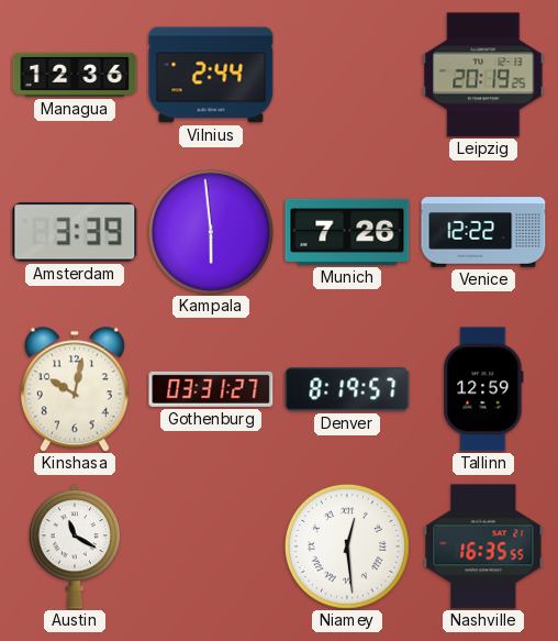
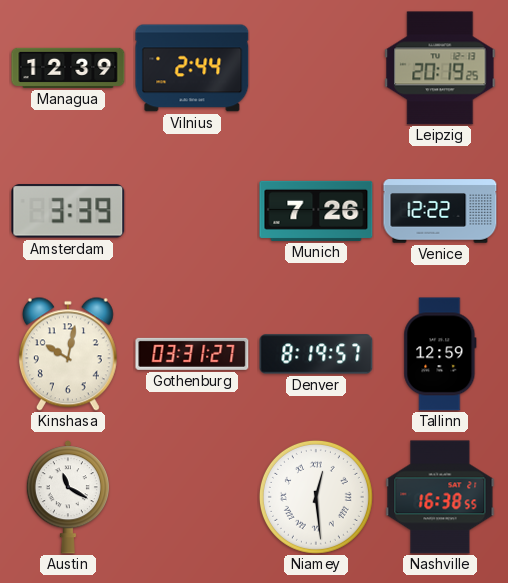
Managua: 12:36 -> 12:39 (68, 68)
Kampala: 5:59 -> none (211, 232)
Nashville: 16:35 -> 16:38 (440, 497)
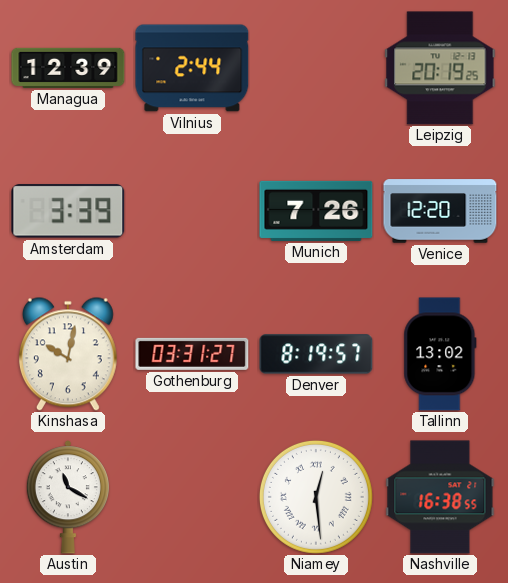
Venice: 12:22 -> 12:20 (440, 211)
Tallinn: 12:59 -> 13:02 (440, 354)
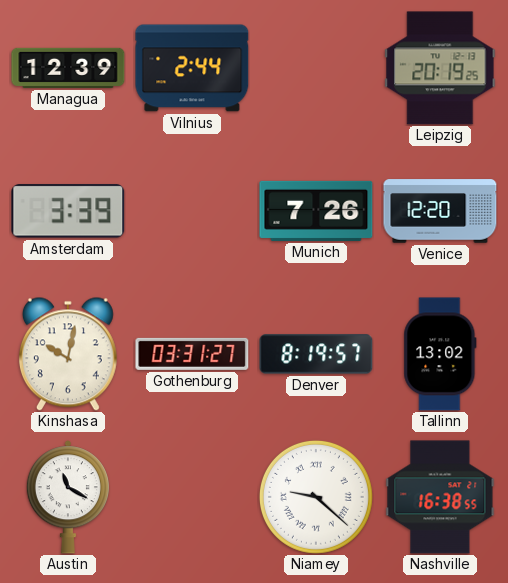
Niamey: 12:29 -> 9:22 (316, 497)
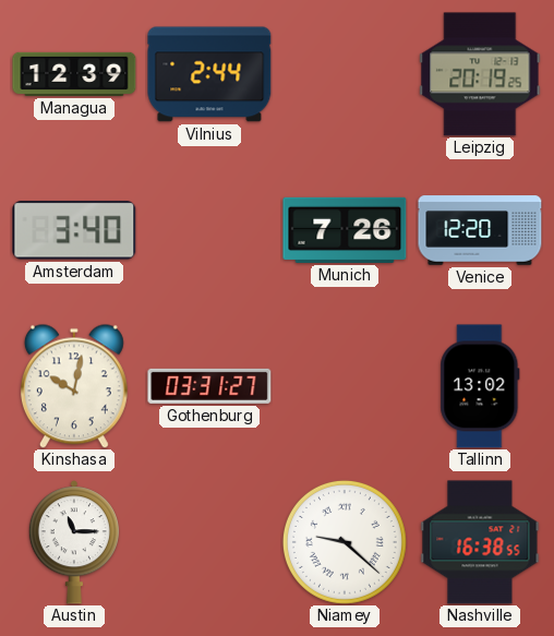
Amsterdam: 3:39 -> 3:40 (74, 230)
Denver: 8:19 -> none (316, 354)
Austin: 11:20 -> 11:15 (74, 542)
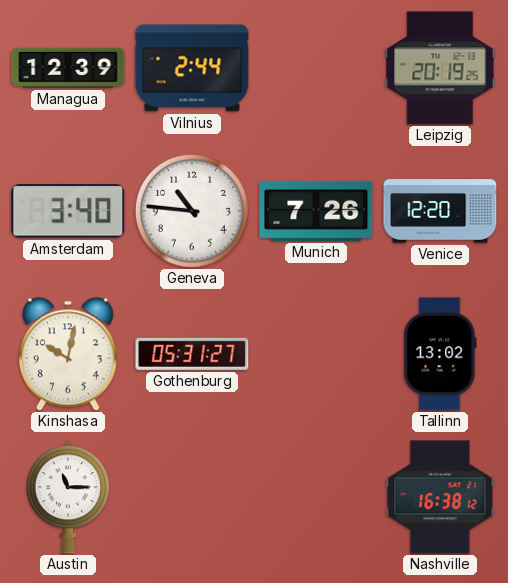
Geneva: none -> 10:46 (192, 211)
Gothenburg: 03:31 -> 05:31 (192, 354)
Niamey: 9:22 -> none (345, 542)
Nashville: 16:38:55 -> 16:38:12 (440, 497)
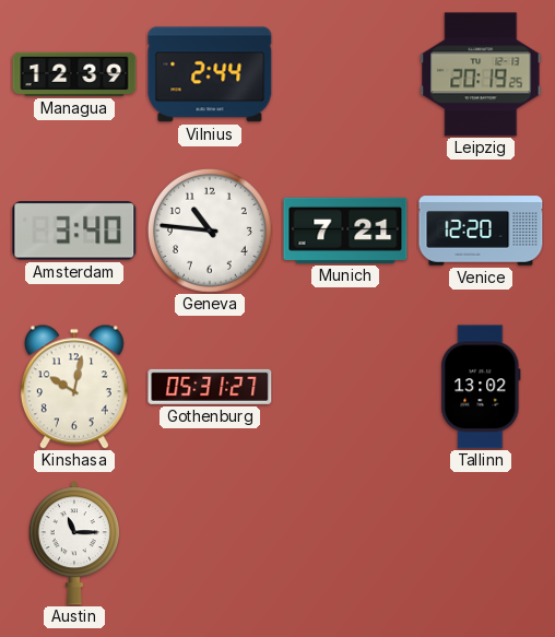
Munich: 7:26 -> 7:21 (345, 231)
Nashville: 16:38 -> none (440, 497)
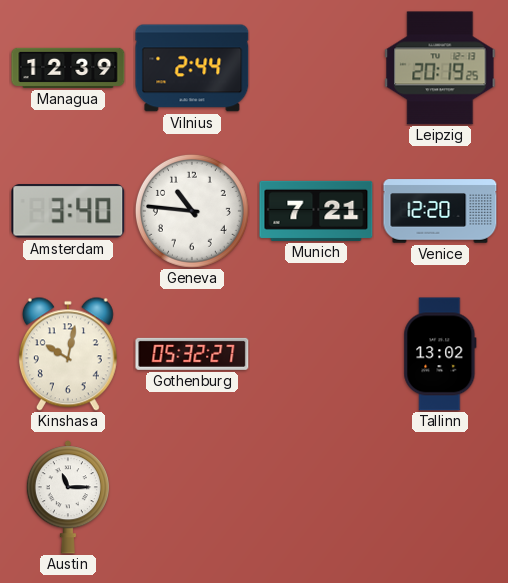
Gothenburg: 05:31 -> 05:32 (192, 354)
